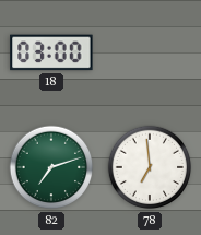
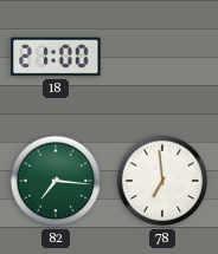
18: 03:00 -> 21:00 (56, 57)
82: 7:12 -> 7:16 (56, 181)
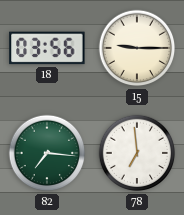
18: 21:00 -> 03:56 (47, 48)
15: none -> 9:15 (137, 48)
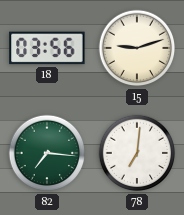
15: 9:15 -> 9:12 (137, 48)
78: 6:59 -> 7:01 (137, 153)
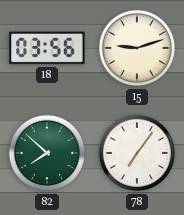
82: 7:16 -> 7:52 (47, 153)
78: 7:01 -> 7:06 (137, 153)
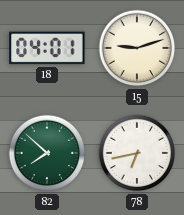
18: 03:56 -> 04:01 (47, 48)
78: 7:06 -> 6:43 (137, 153)
